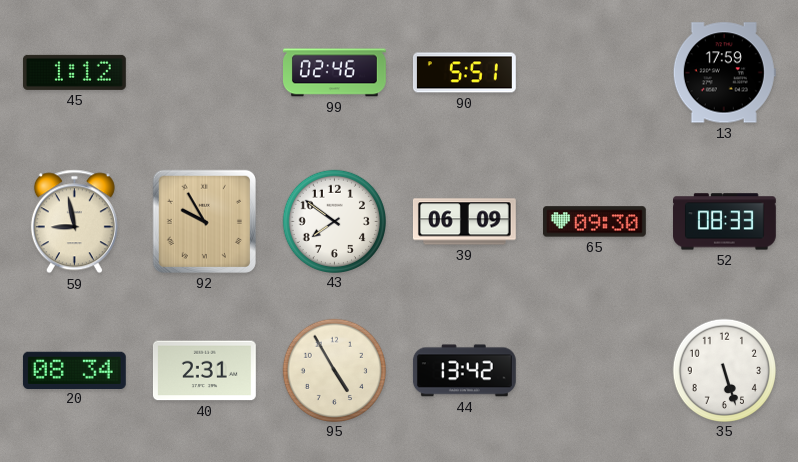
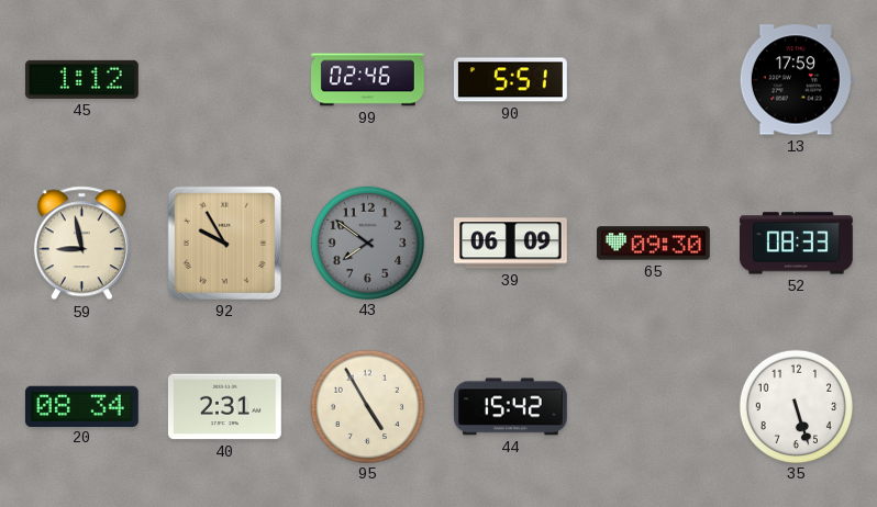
43 dial: white -> grey (367, 243)
44: 13:42 -> 15:42 (510, 407)
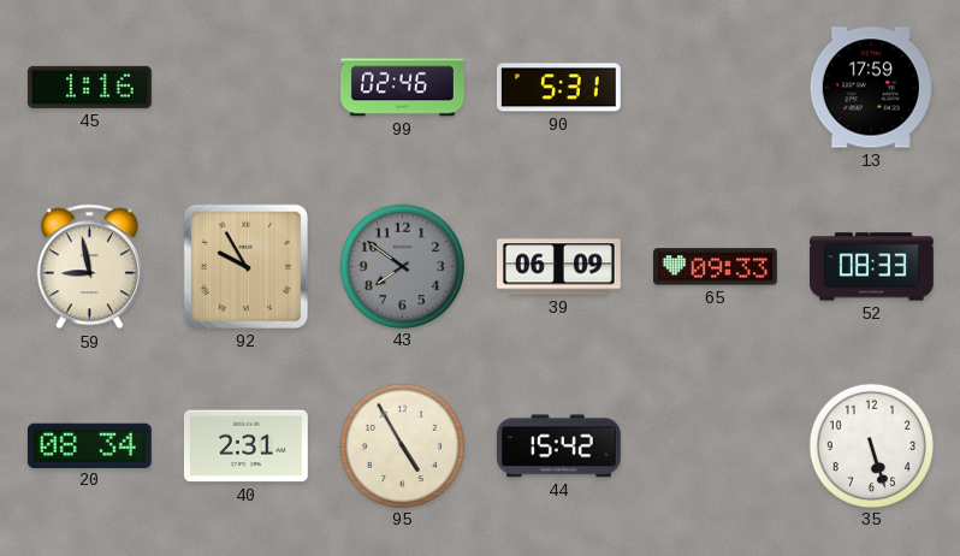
45: 1:12 -> 1:16 (89, 87)
90: 5:51 -> 5:31 (558, 88)
65: 09:30 -> 09:33 (716, 267)
